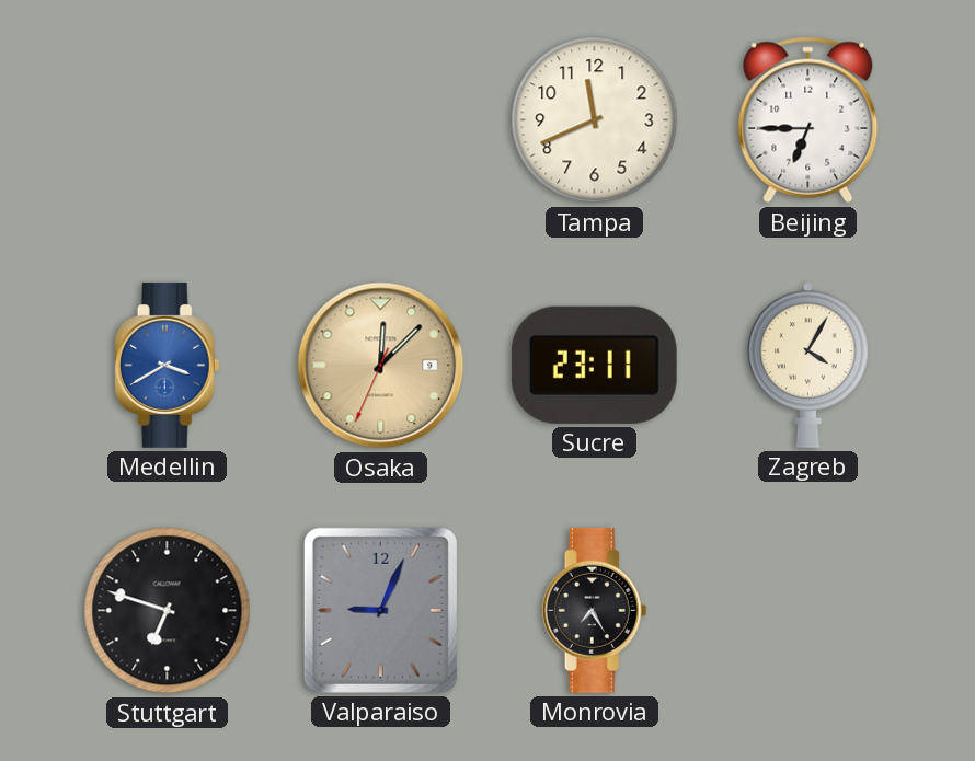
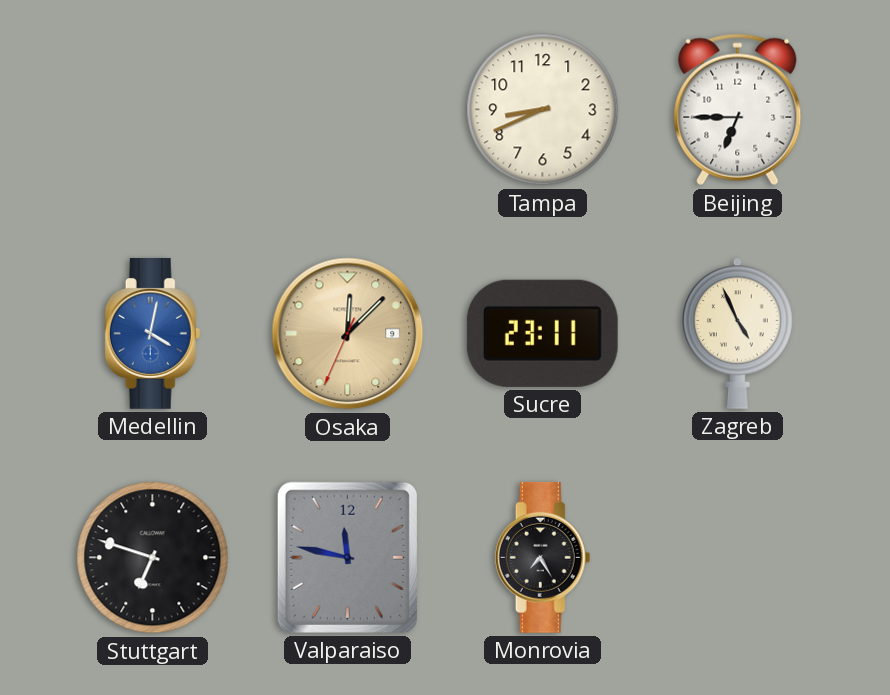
Tampa: 11:41 -> 8:41 (543, 110)
Medellin: 3:40 -> 4:02 (153, 333)
Zagreb: 4:05 -> 4:56 (738, 333)
Valparaiso: 9:04 -> 11:47 (347, 557)
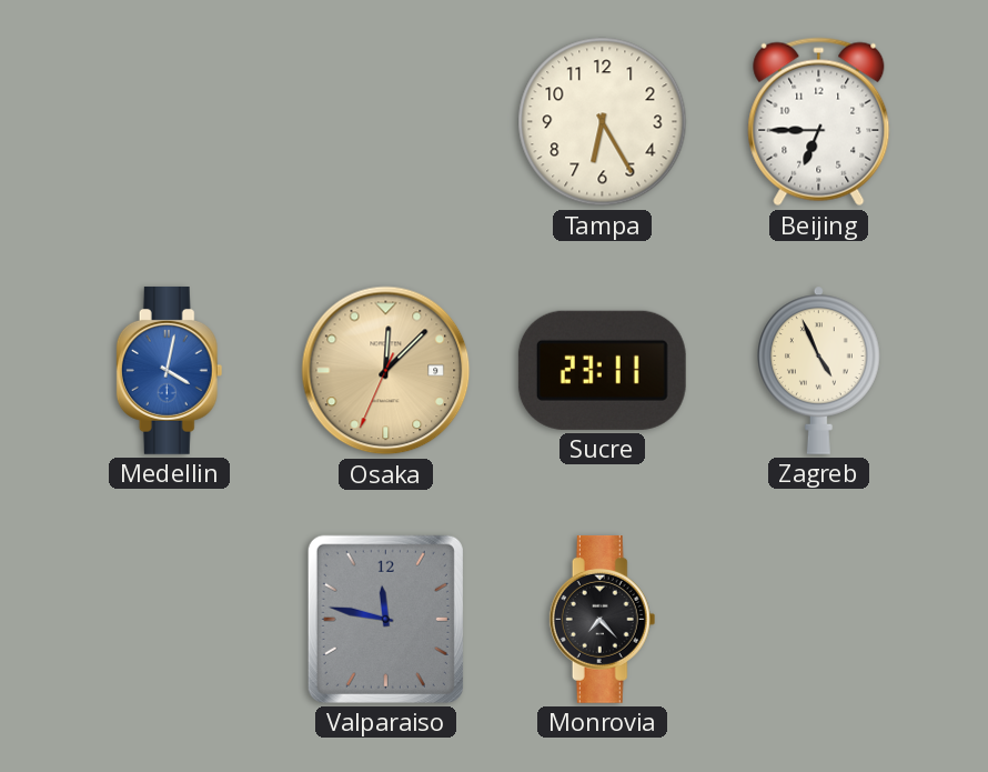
Tampa: 8:41 -> 6:25 (603, 122)
Stuttgart: 6:48 -> none (153, 558)
Monrovia: 7:25 -> 7:23 (603, 619)
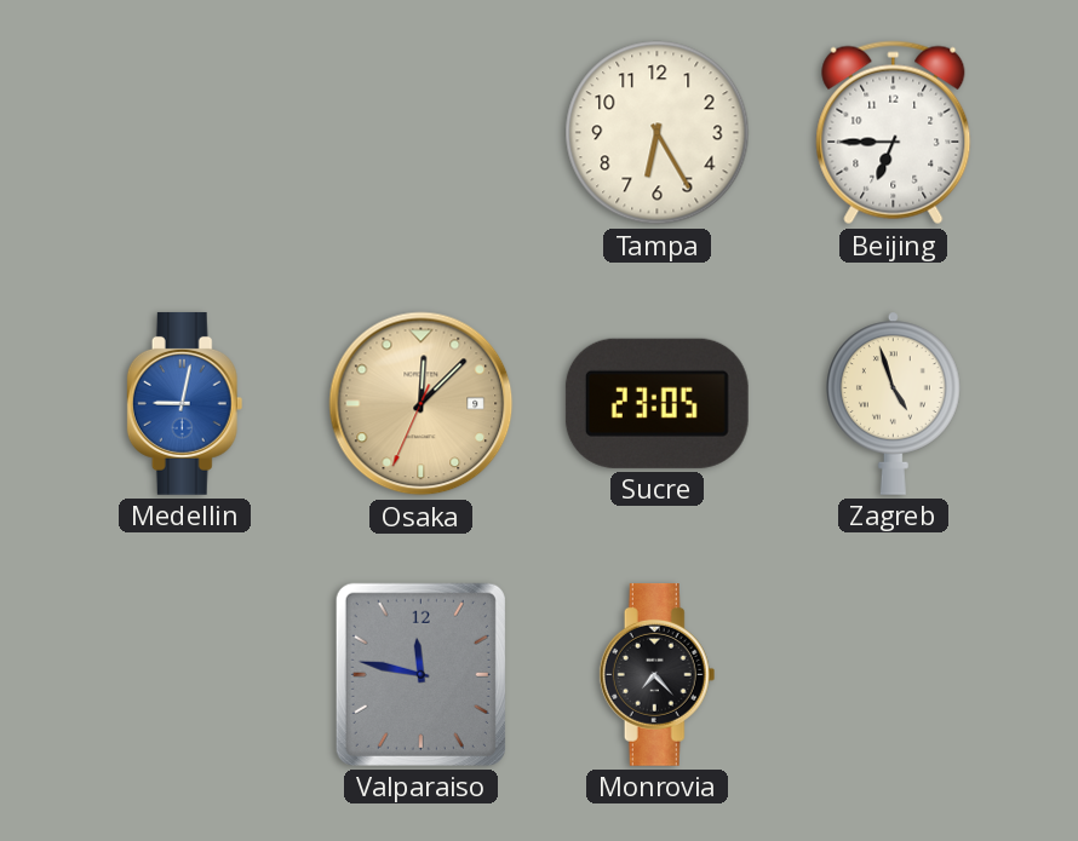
Medellin: 4:02 -> 9:02 (185, 403)
Sucre: 23:11 -> 23:05 (656, 403)
Zagreb: 4:56 -> 4:57 (894, 403)
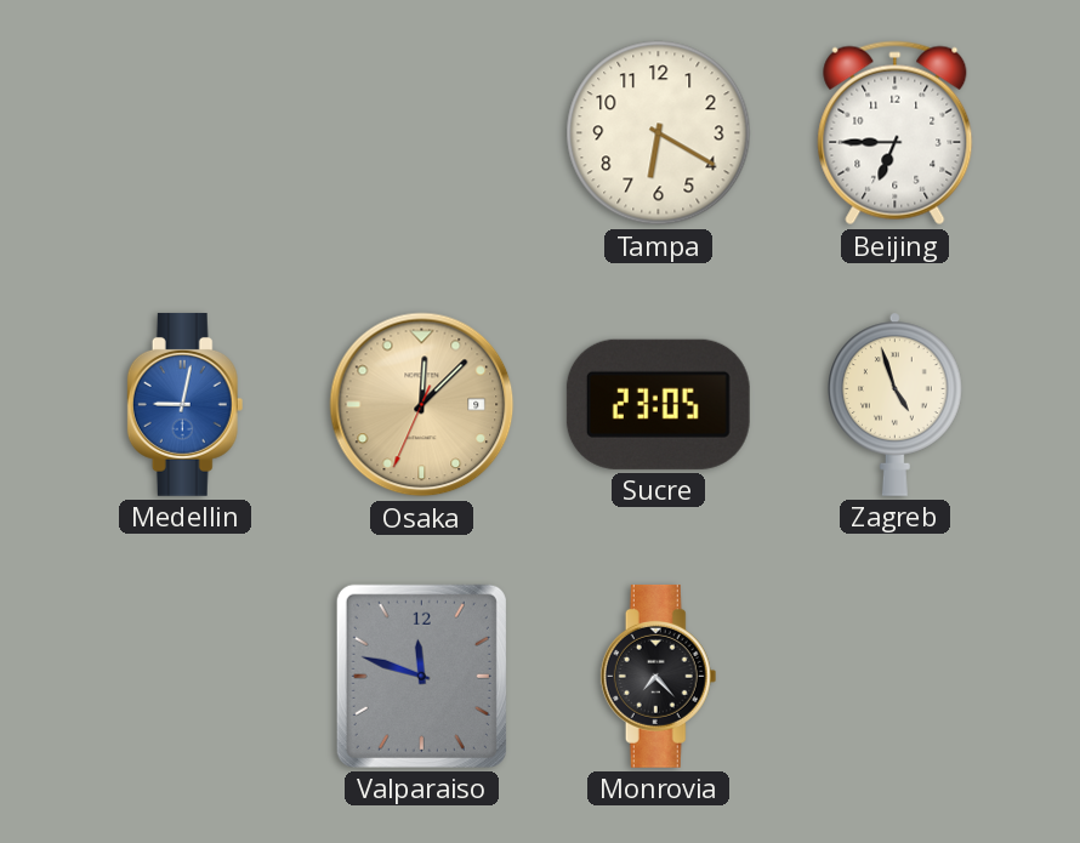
Tampa: 6:25 -> 6:20 (659, 133)
Valparaiso: 11:47 -> 11:48 (421, 676)
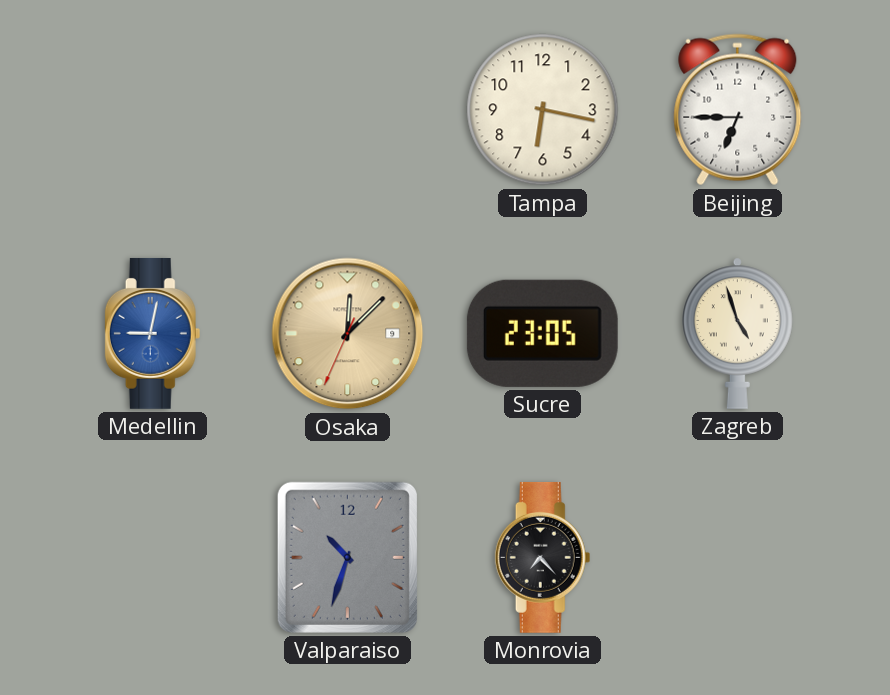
Tampa: 6:20 -> 6:17 (543, 110)
Valparaiso: 11:48 -> 10:33 (347, 557)
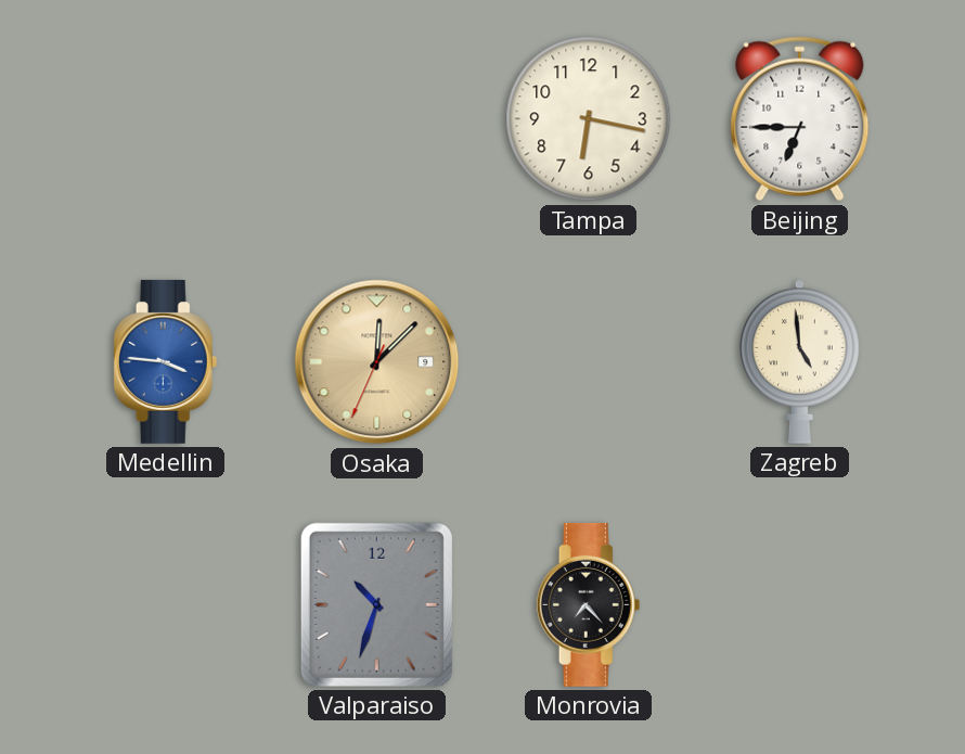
Medellin: 9:02 -> 3:46 (166, 361)
Sucre: 23:05 -> none (542, 333)
Zagreb: 4:57 -> 4:59 (800, 361)
